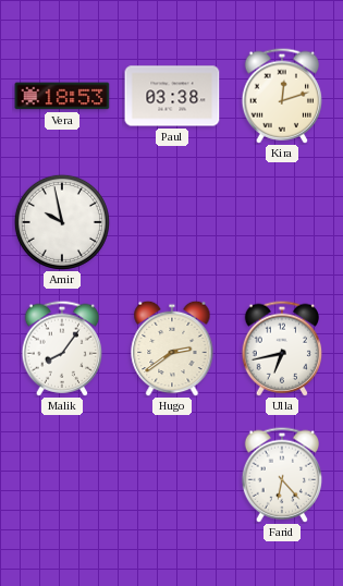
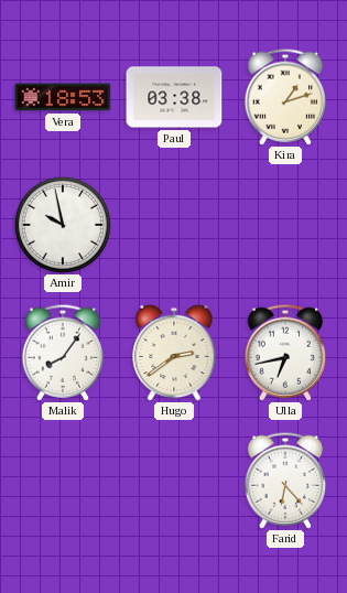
Kira: 12:12 -> 1:12 (285, 97)
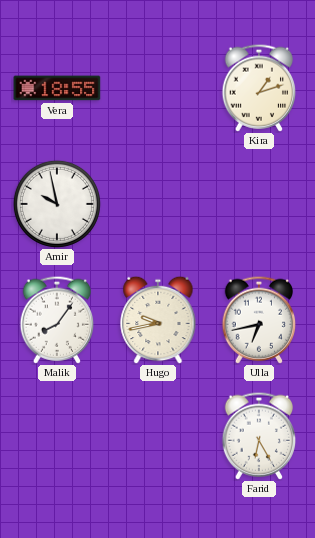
Vera: 18:53 -> 18:55 (57, 88)
Paul: 03:38 -> none (174, 97)
Hugo: 2:39 -> 9:43 (158, 320)
Farid: 6:23 -> 6:25 (259, 436)
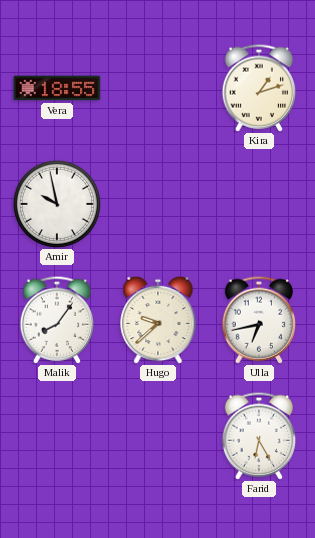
Hugo: 9:43 -> 9:38 (158, 320)
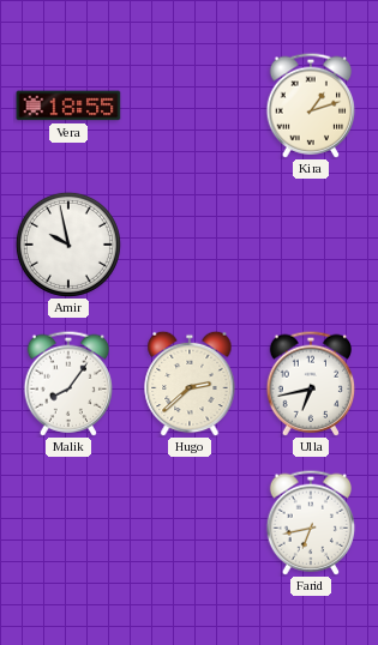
Hugo: 9:38 -> 2:38 (190, 384)
Farid: 6:25 -> 6:43 (311, 523)
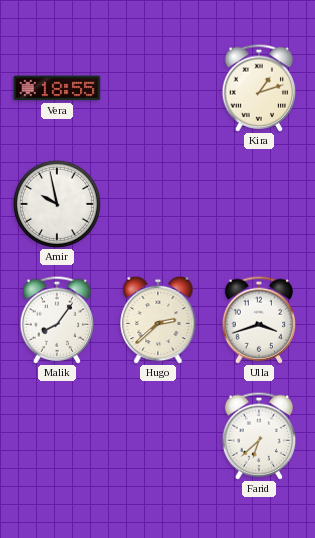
Ulla: 6:43 -> 3:42 (259, 320)
Farid: 6:43 -> 6:38 (259, 436)
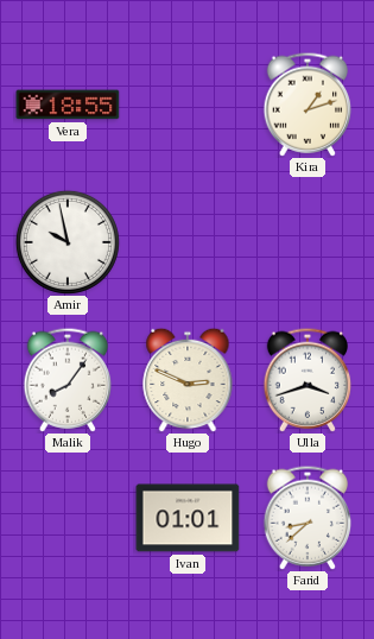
Hugo: 2:38 -> 2:49 (188, 380)
Ivan: none -> 01:01 (188, 518)
Farid: 6:38 -> 8:38 (308, 518)
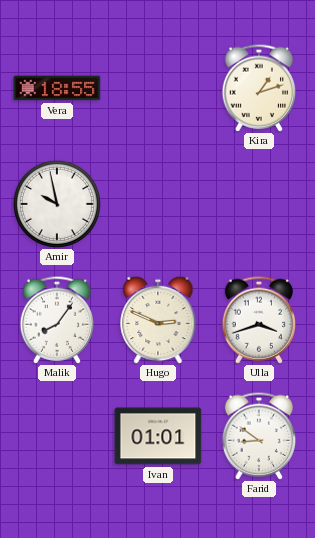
Farid: 8:38 -> 8:51 (259, 436)
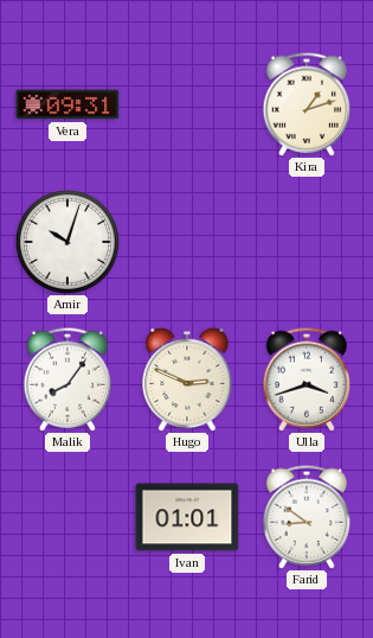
Vera: 18:55 -> 09:31 (67, 104)
Amir: 9:58 -> 10:03 (67, 242)
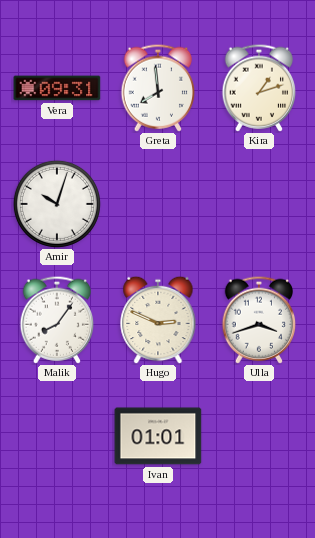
Greta: none -> 7:59 (158, 88)
Farid: 8:51 -> none (307, 517)
